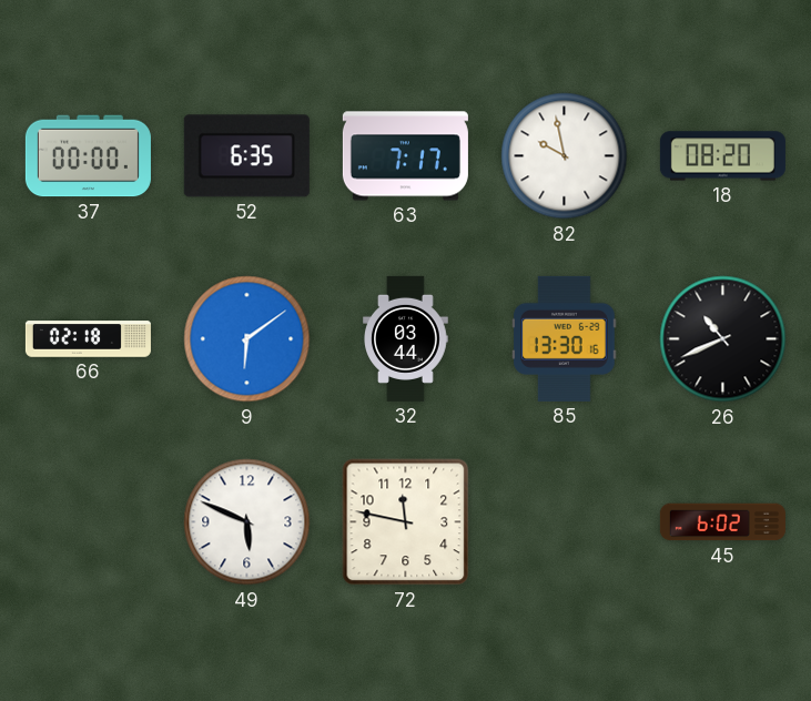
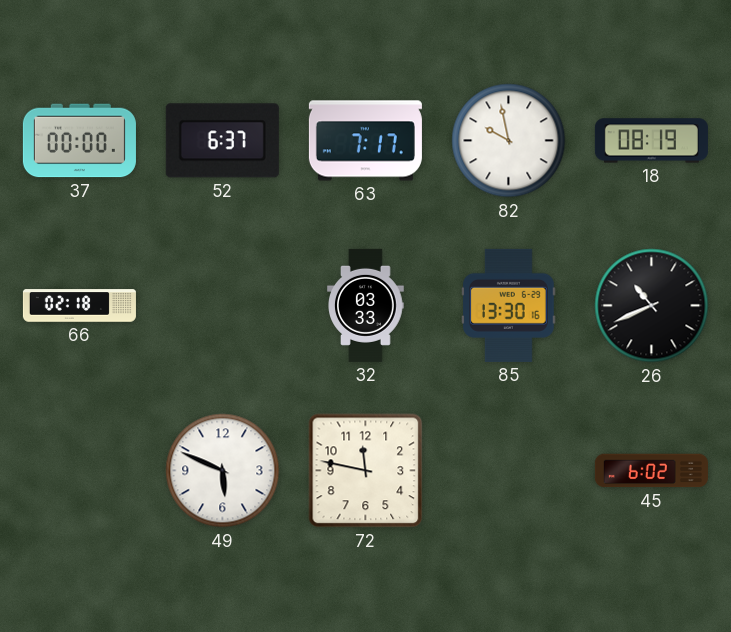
52: 6:35 -> 6:37 (222, 141)
18: 08:20 -> 08:19 (651, 141)
9: 6:09 -> none (247, 339)
32: 03:44 -> 03:33 (366, 305)
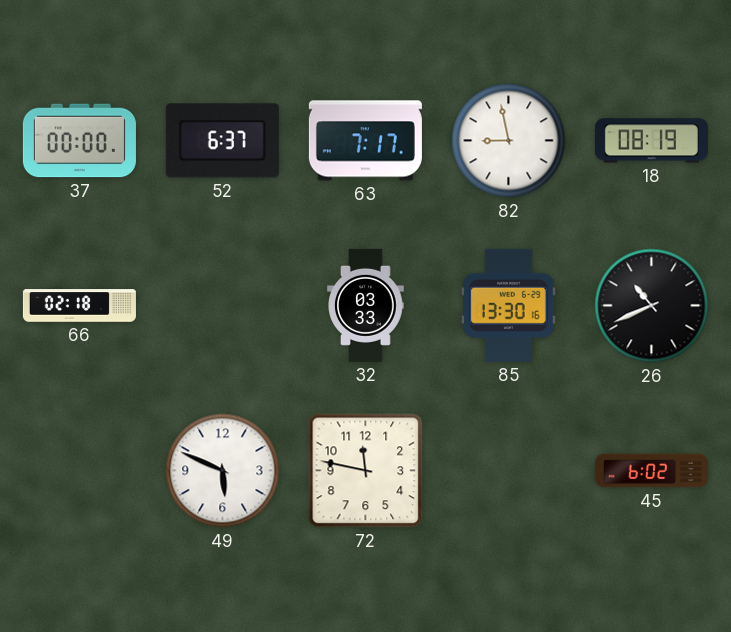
82: 9:58 -> 8:58 (509, 141)
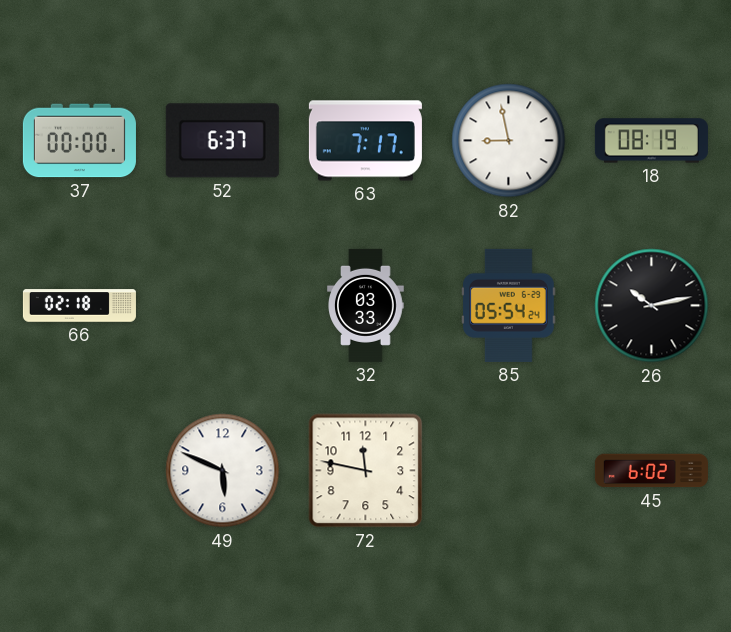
85: 13:30 -> 05:54 (509, 305)
26: 10:41 -> 10:13 (652, 306)
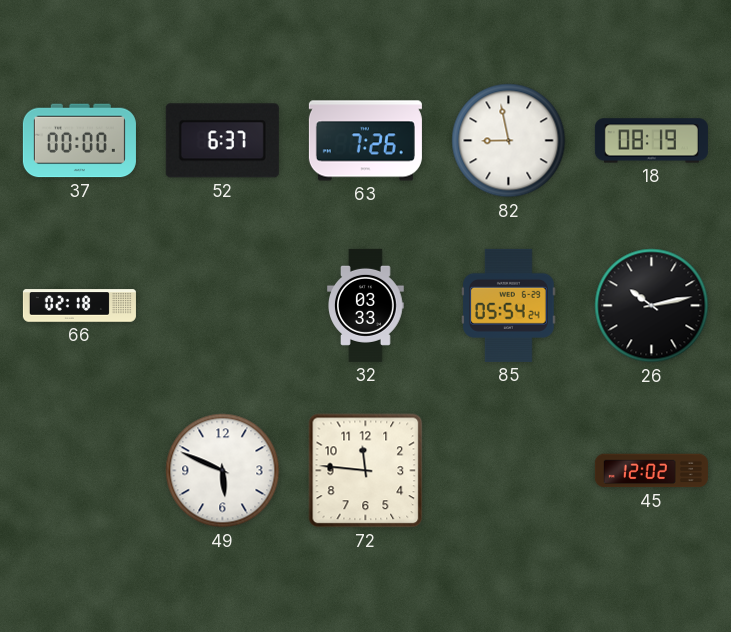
63: 7:17 -> 7:26 (365, 141)
72: 11:47 -> 11:46 (366, 471)
45: 6:02 -> 12:02 (651, 471)
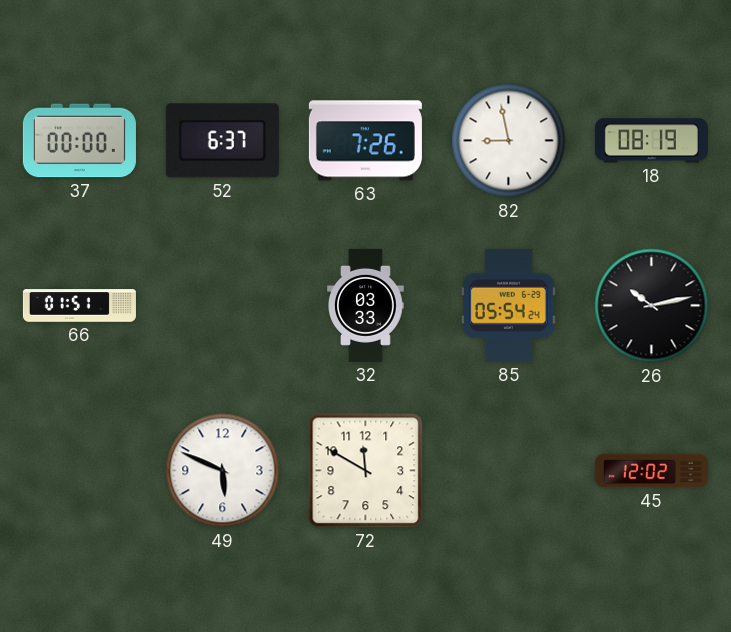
66: 02:18 -> 01:51 (79, 306)
72: 11:46 -> 11:50 (366, 471)
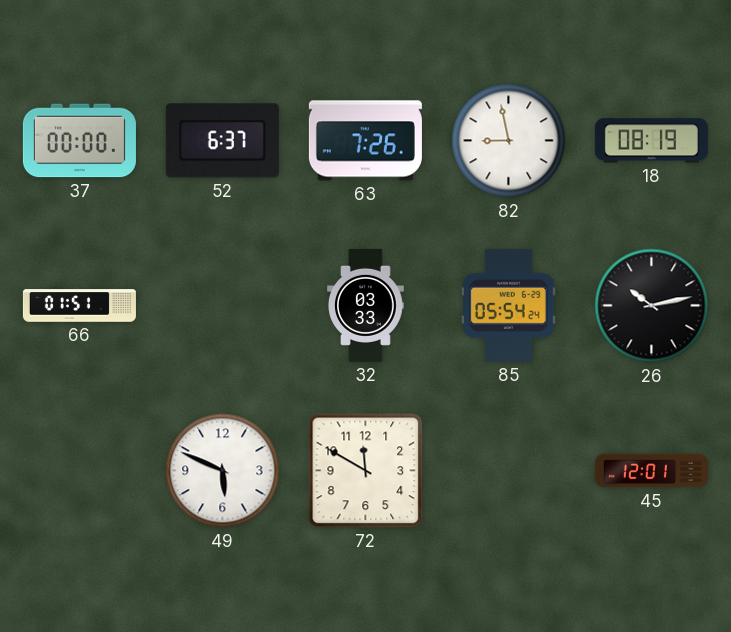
45: 12:02 -> 12:01 (651, 471)
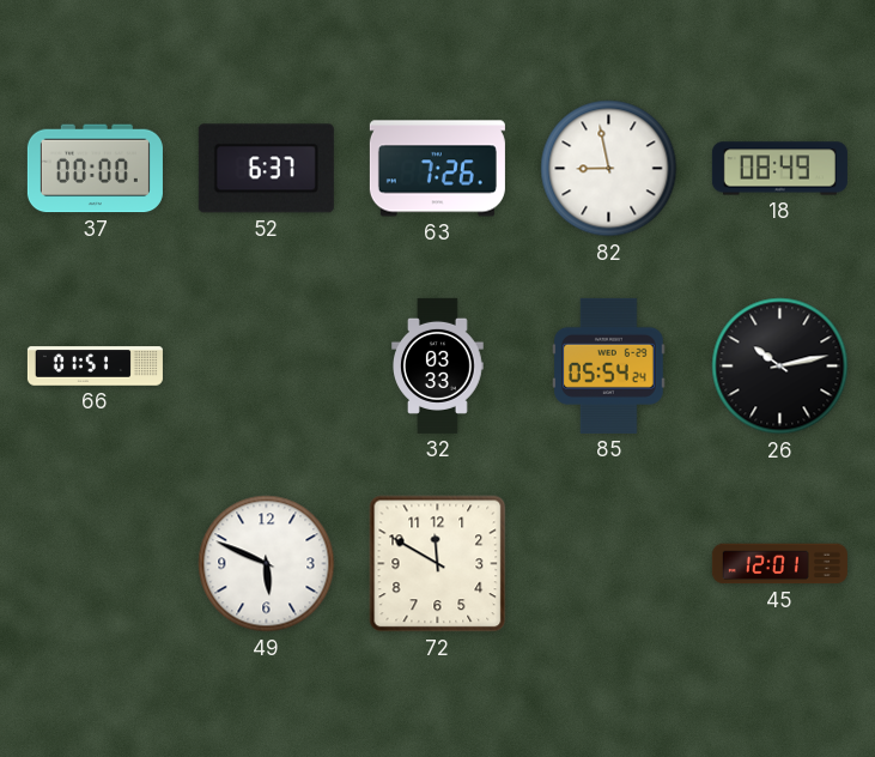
18: 08:19 -> 08:49 (779, 169)
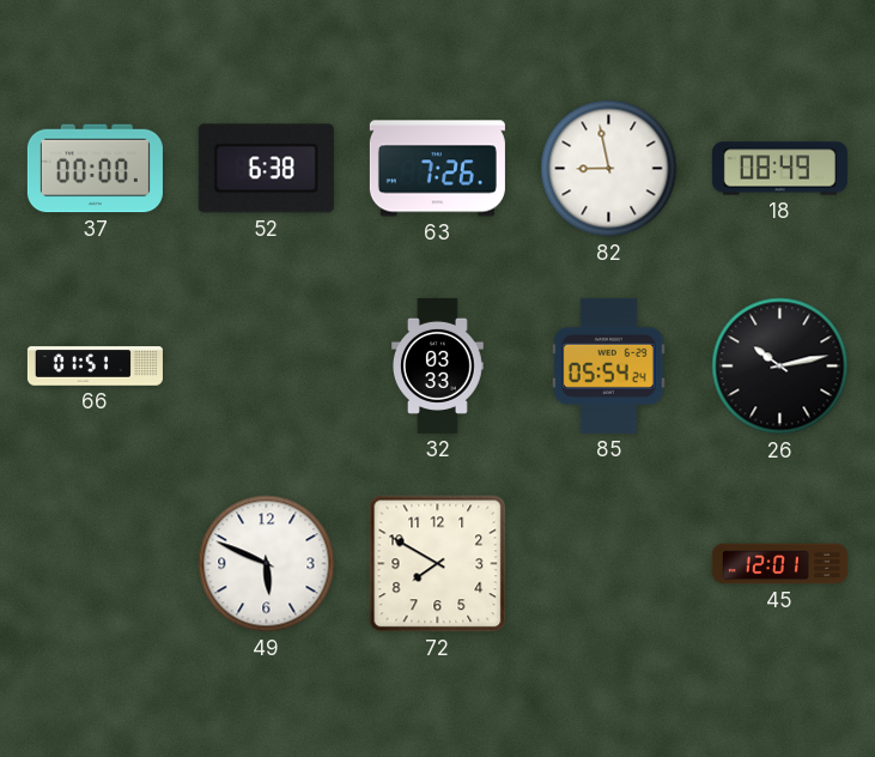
52: 6:37 -> 6:38 (266, 169)
72: 11:50 -> 7:50 (438, 564)
